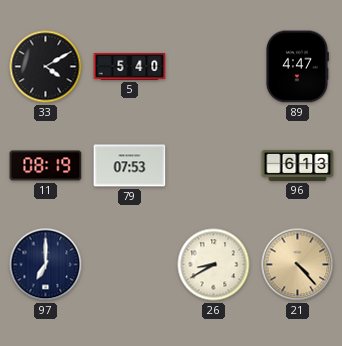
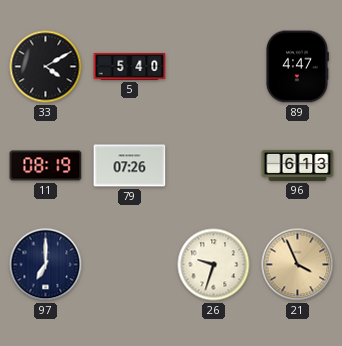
79: 07:53 -> 07:26 (130, 166)
26: 8:40 -> 9:33 (214, 265)
21: 4:23 -> 3:56 (298, 265)
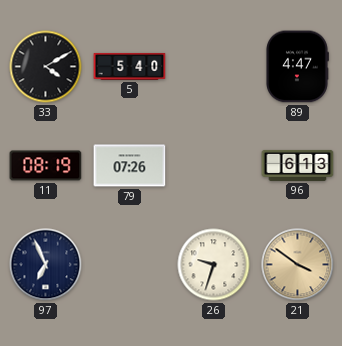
97: 7:00 -> 6:56 (46, 265)
21: 3:56 -> 3:51 (298, 265)
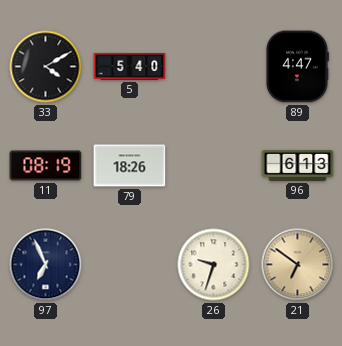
79: 07:26 -> 18:26 (130, 166)
21: 3:51 -> 6:51 (298, 265)
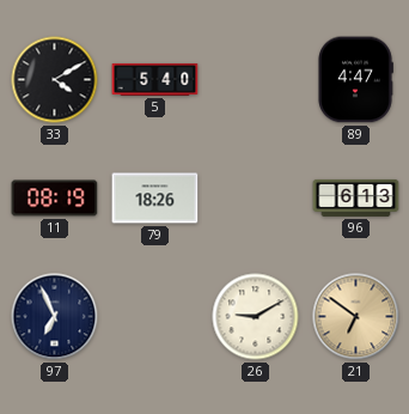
26: 9:33 -> 9:10 (256, 317)
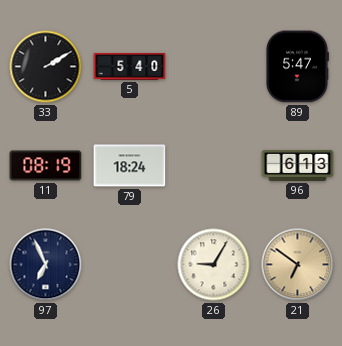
33: 4:10 -> 2:10 (46, 67)
89: 4:47 -> 5:47 (298, 67)
79: 18:26 -> 18:24 (130, 166)
26: 9:10 -> 9:05 (214, 265)
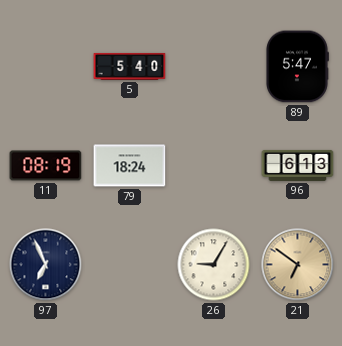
33: 2:10 -> none (46, 67)
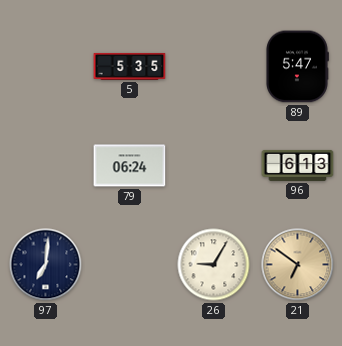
5: 5:40 -> 5:35 (130, 66)
11: 08:19 -> none (46, 166)
79: 18:24 -> 06:24 (130, 166)
97: 6:56 -> 7:01 (46, 265)
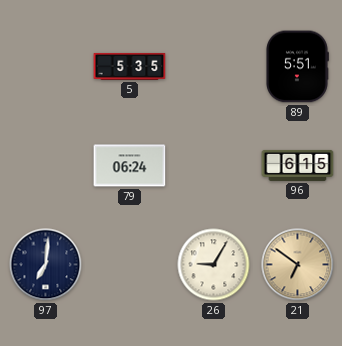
89: 5:47 -> 5:51 (298, 67)
96: 6:13 -> 6:15 (298, 165)
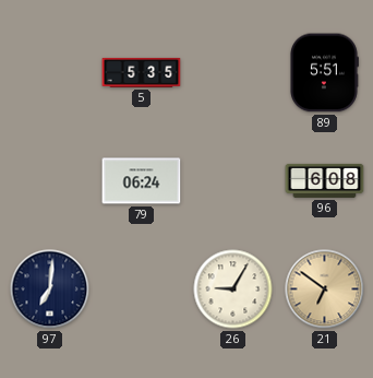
96: 6:15 -> 6:08 (325, 180)
